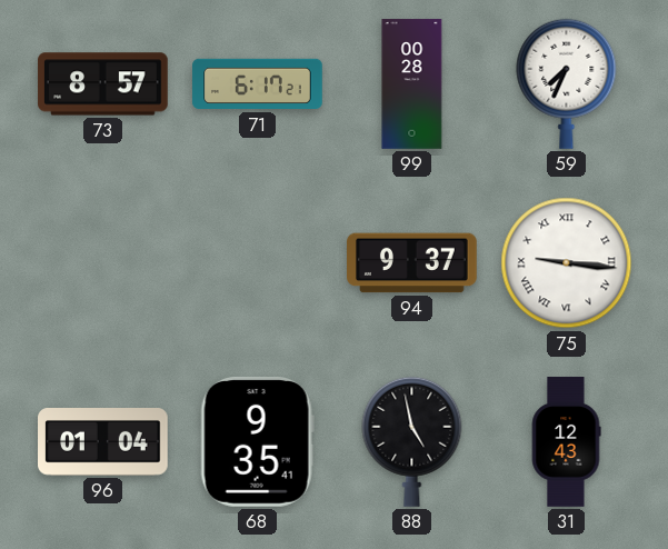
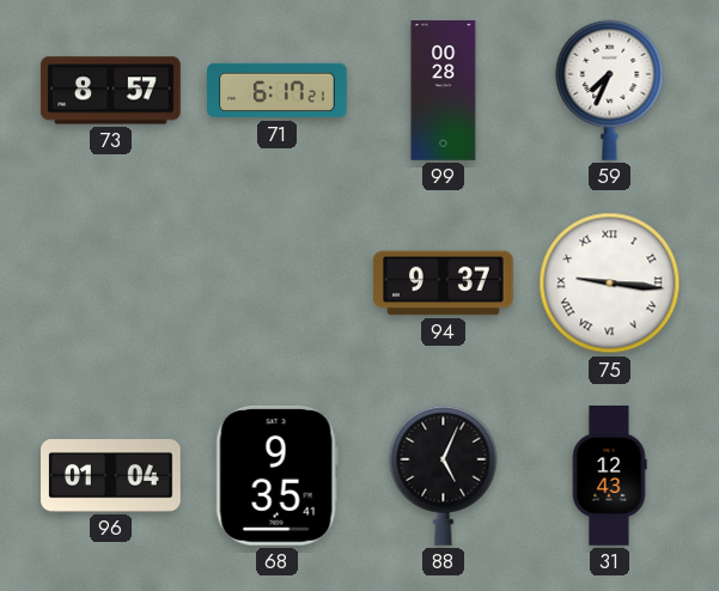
88: 4:58 -> 5:04 (444, 475)
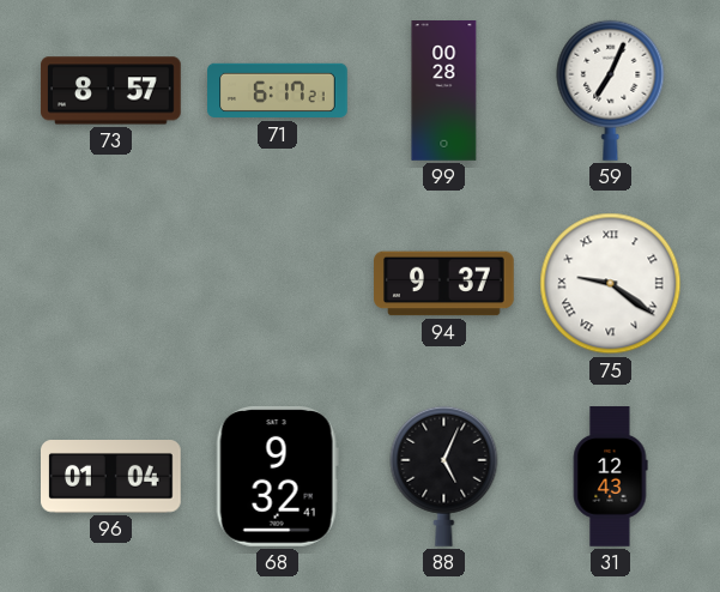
59: 7:34 -> 7:04 (611, 90)
75: 9:16 -> 9:21 (611, 284)
68: 9:35 -> 9:32 (277, 476)
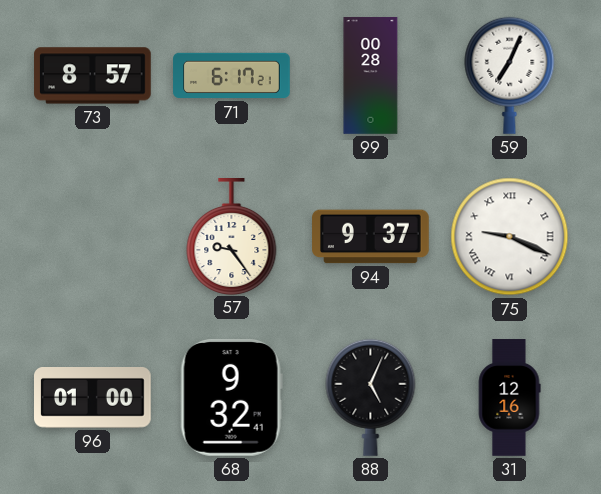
57: none -> 9:24 (232, 237)
75: 9:21 -> 9:19 (510, 237)
96: 01:04 -> 01:00 (93, 398)
31: 12:43 -> 12:16 (509, 398)
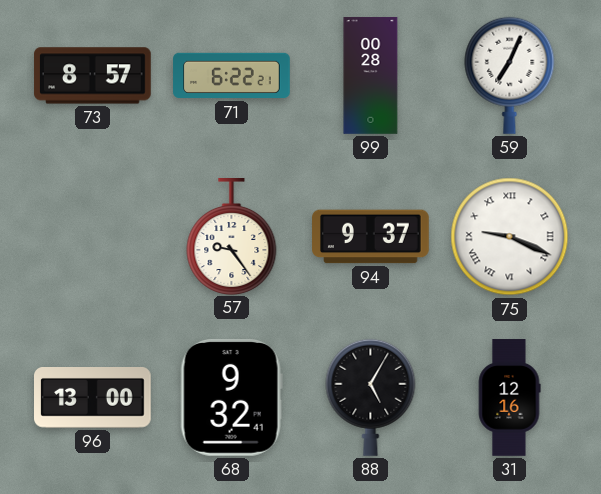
71: 6:17 -> 6:22 (232, 76)
96: 01:00 -> 13:00 (93, 398)
88: 5:04 -> 5:05 (371, 397)
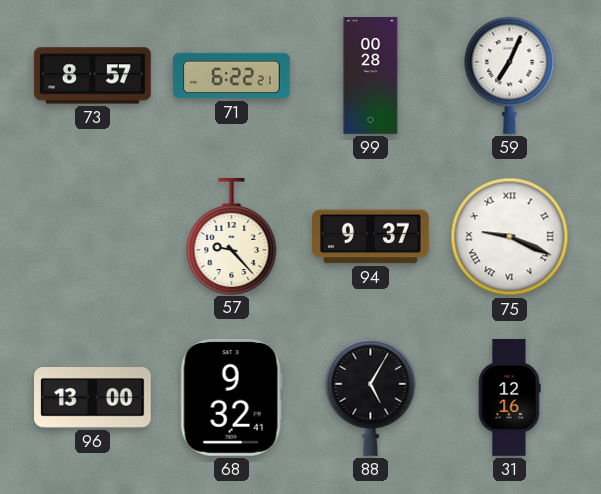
57: 9:24 -> 9:23 (232, 237)
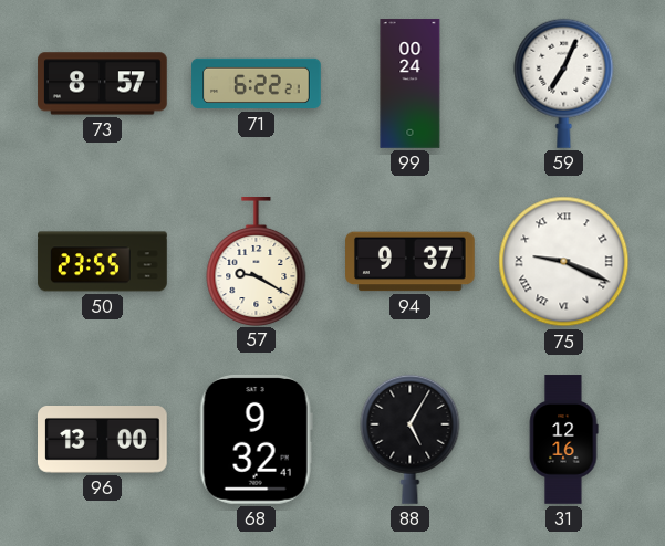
99: 00:28 -> 00:24 (411, 84)
50: none -> 23:55 (103, 262)
57: 9:23 -> 9:20 (257, 262)
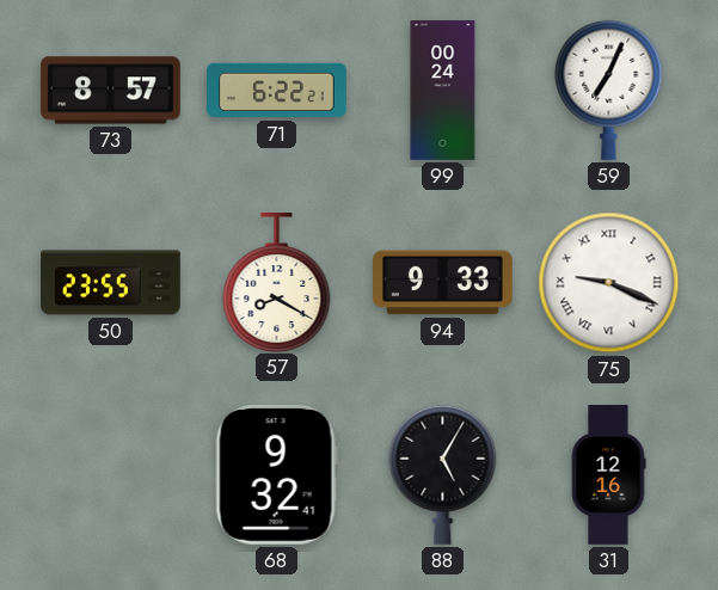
57: 9:20 -> 8:20 (277, 283)
94: 9:37 -> 9:33 (443, 283)
96: 13:00 -> none (103, 440)
